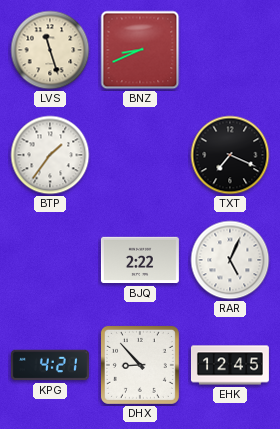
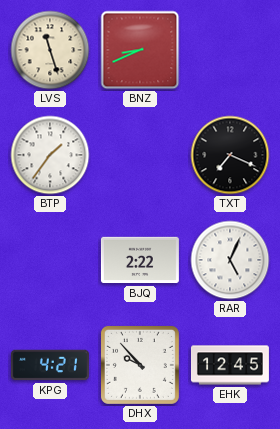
DHX: 8:53 -> 9:53 (140, 365)
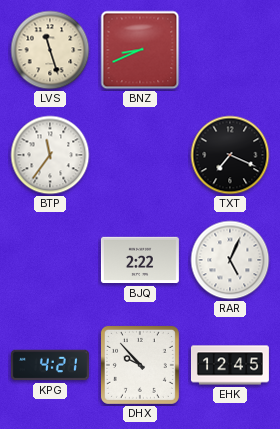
BTP: 1:36 -> 11:36 (50, 155)
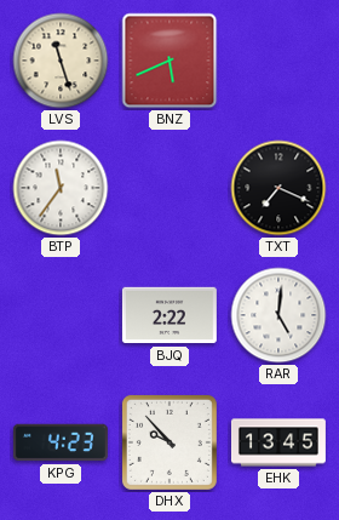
BNZ: 8:41 -> 5:41 (169, 61)
RAR: 5:04 -> 5:01 (278, 315)
KPG: 4:21 -> 4:23 (61, 442)
EHK: 12:45 -> 13:45 (278, 442)
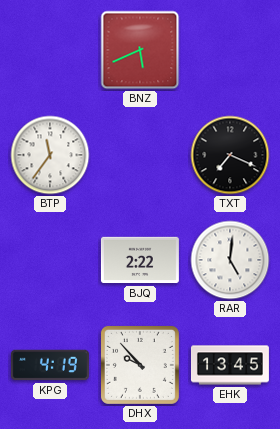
LVS: 11:27 -> none (61, 61)
KPG: 4:23 -> 4:19 (50, 365)
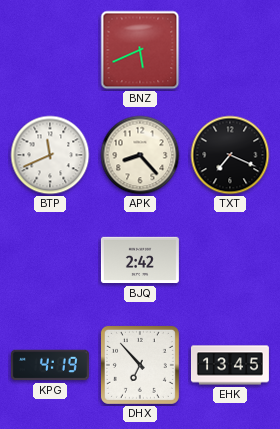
BTP: 11:36 -> 11:41 (50, 155)
APK: none -> 8:23 (140, 155)
BJQ: 2:22 -> 2:42 (140, 260)
RAR: 5:01 -> none (230, 260)
DHX: 9:53 -> 6:53 (140, 365)
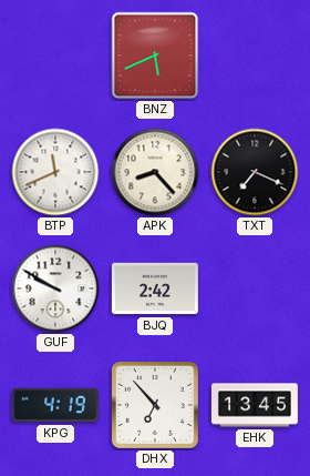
GUF: none -> 9:50 (55, 288)
